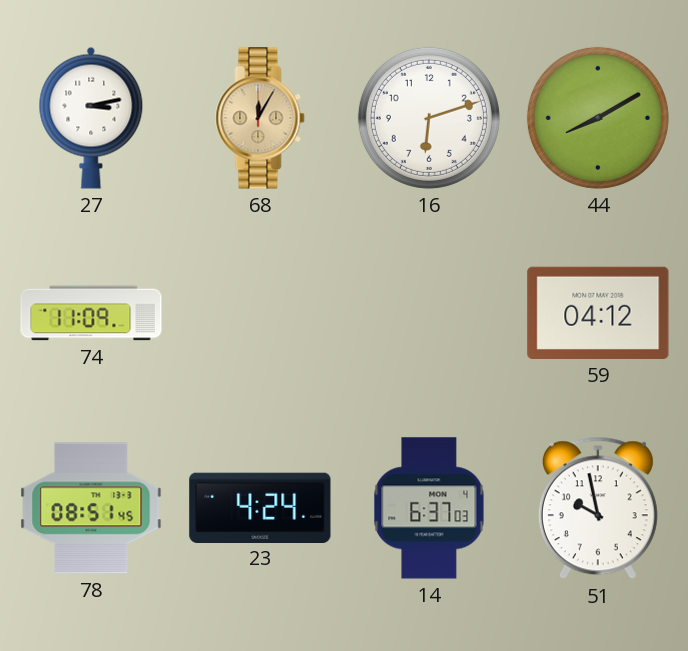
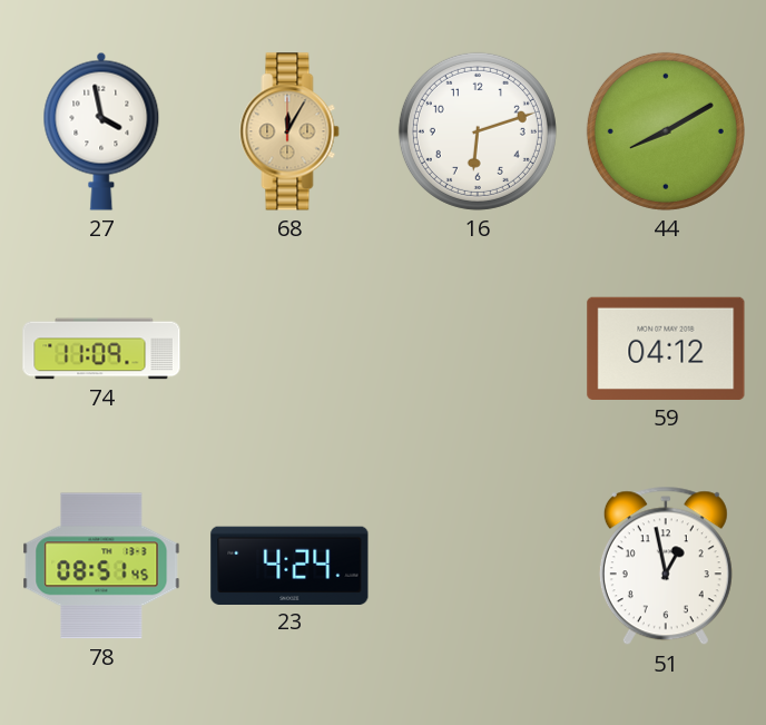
27: 3:13 -> 3:58 (101, 131)
14: 6:37 -> none (429, 508)
51: 9:58 -> 12:58 (666, 566)
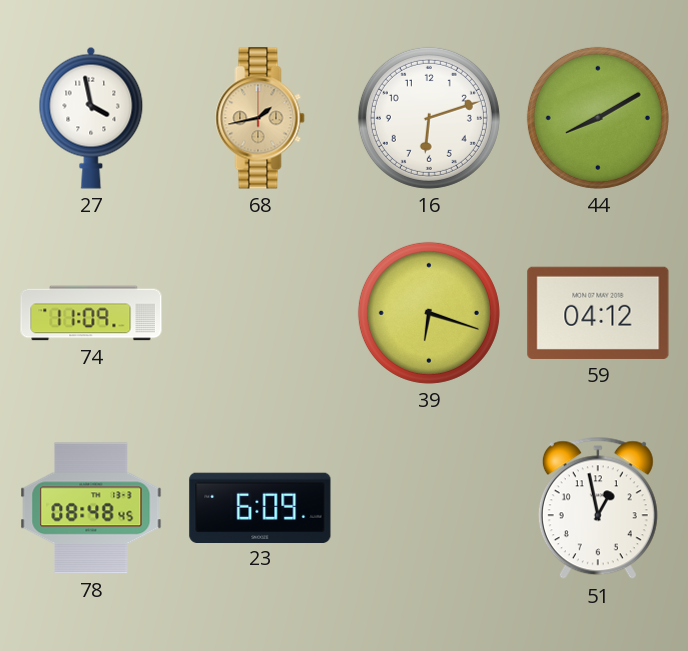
68: 12:05 -> 1:43 (260, 118)
39: none -> 6:18 (429, 313)
78: 08:51 -> 08:48 (91, 508)
23: 4:24 -> 6:09 (260, 507)
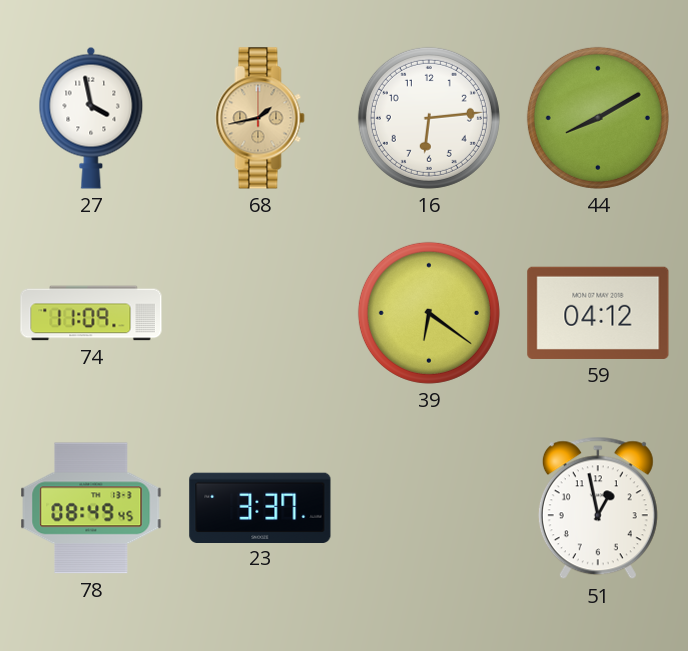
16: 6:12 -> 6:14 (429, 118)
39: 6:18 -> 6:21 (429, 313)
78: 08:48 -> 08:49 (91, 508)
23: 6:09 -> 3:37 (260, 507)
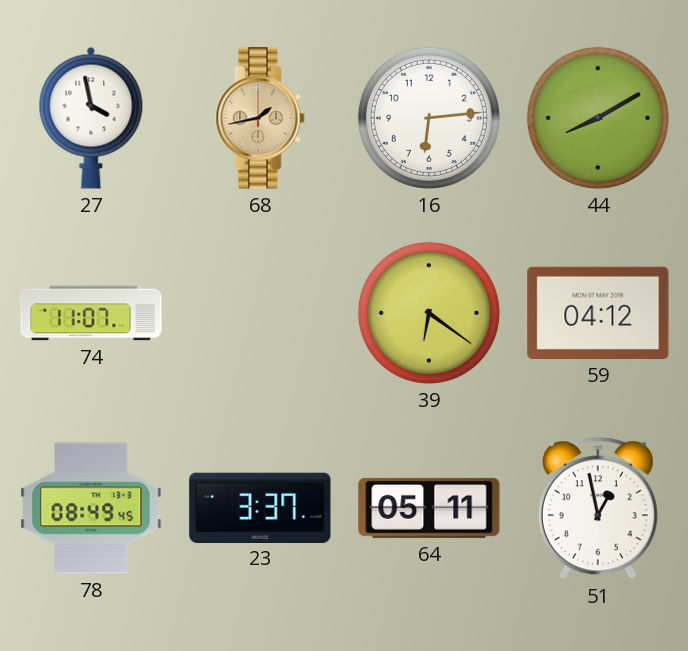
74: 11:09 -> 11:07 (91, 313)
64: none -> 05:11 (429, 508)
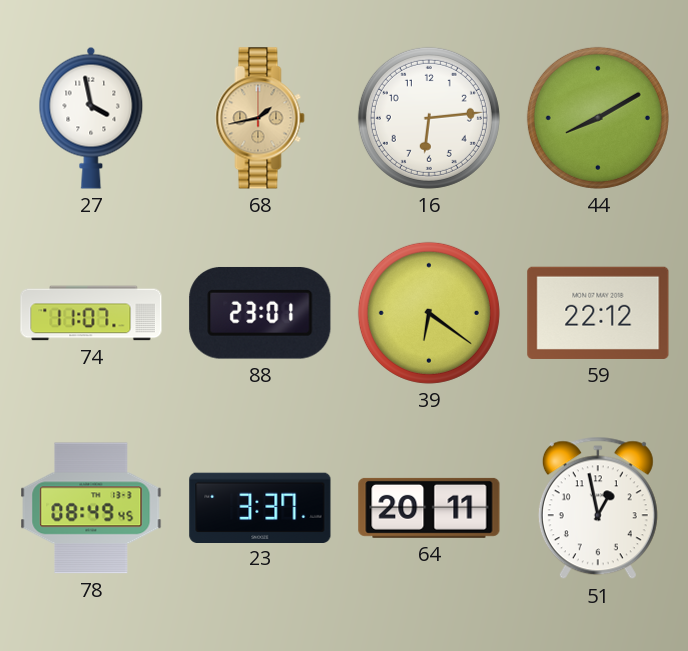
88: none -> 23:01 (260, 313)
59: 04:12 -> 22:12 (598, 313)
64: 05:11 -> 20:11 (429, 508)
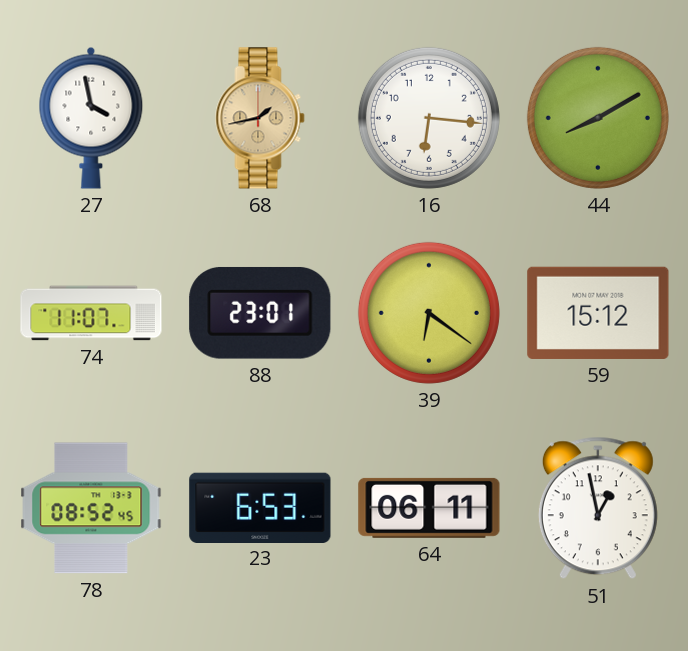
16: 6:14 -> 6:16 (429, 118)
59: 22:12 -> 15:12 (598, 313)
78: 08:49 -> 08:52 (91, 508)
23: 3:37 -> 6:53 (260, 507)
64: 20:11 -> 06:11 (429, 508)
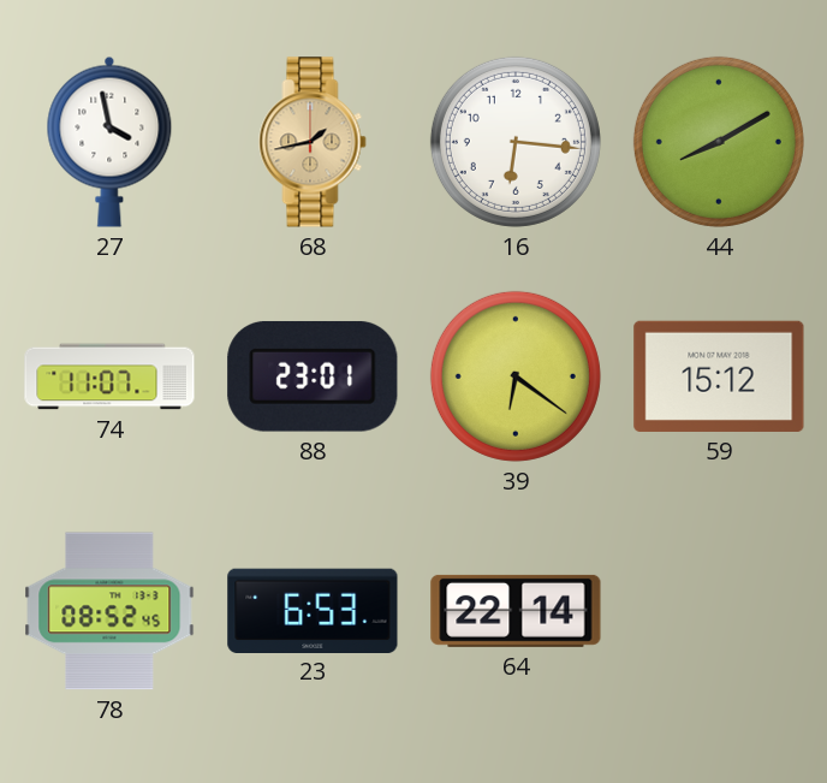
64: 06:11 -> 22:14 (516, 611)
51: 12:58 -> none (598, 508)
